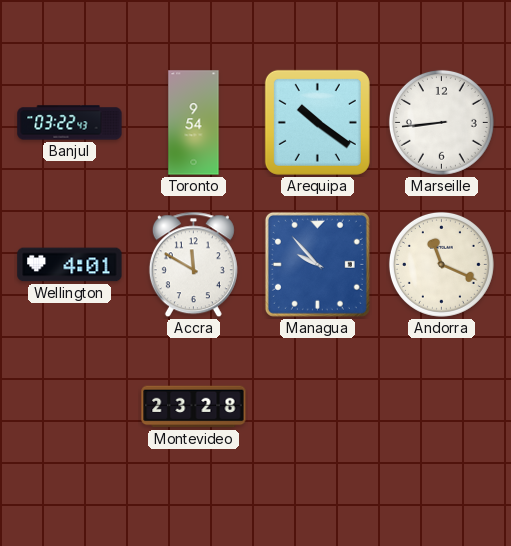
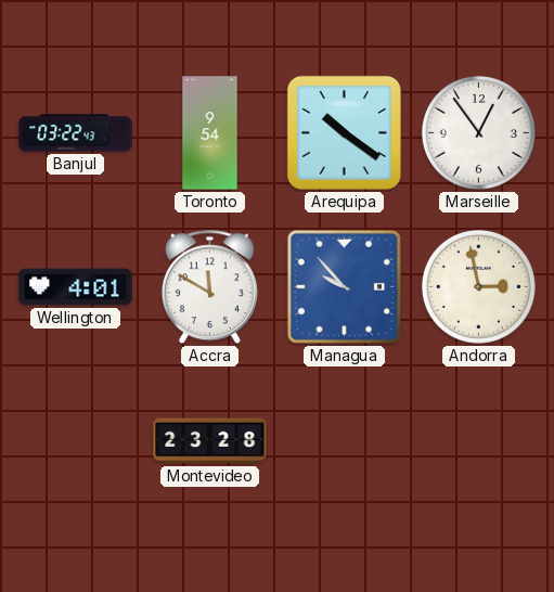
Marseille: 8:44 -> 12:54 (478, 132)
Andorra: 11:19 -> 2:58 (478, 286)
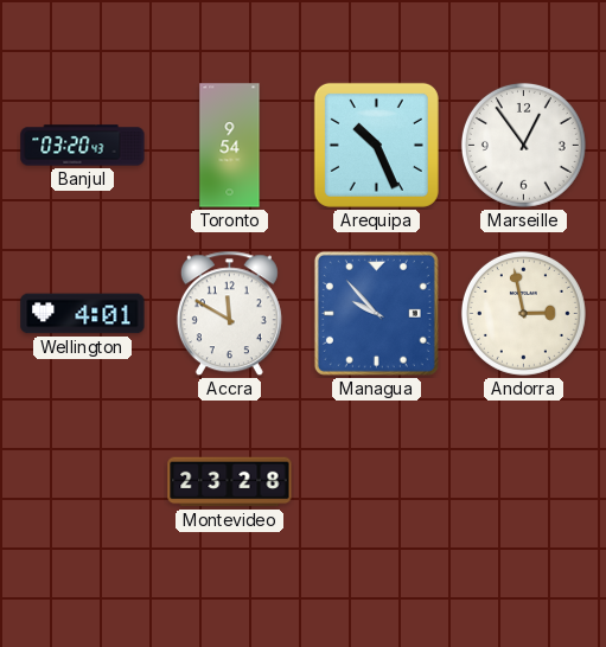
Banjul: 03:22 -> 03:20 (83, 146)
Arequipa: 10:21 -> 10:26 (376, 145)
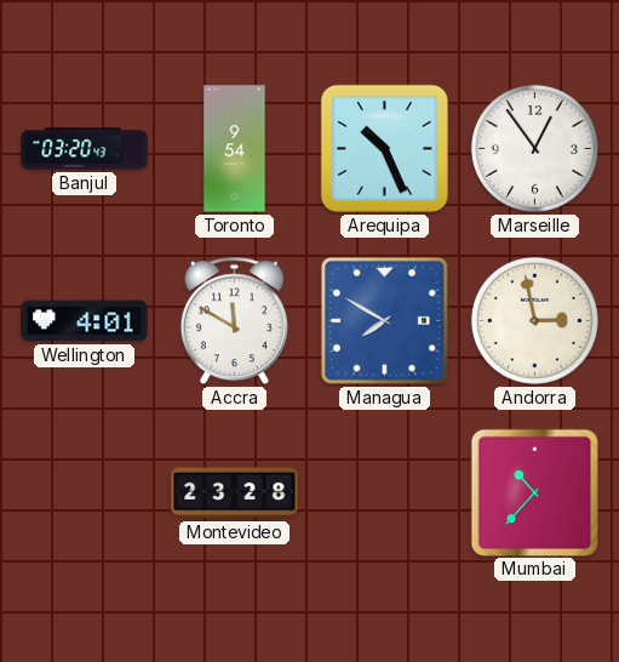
Managua: 9:53 -> 7:50 (384, 320)
Mumbai: none -> 10:37 (534, 492)
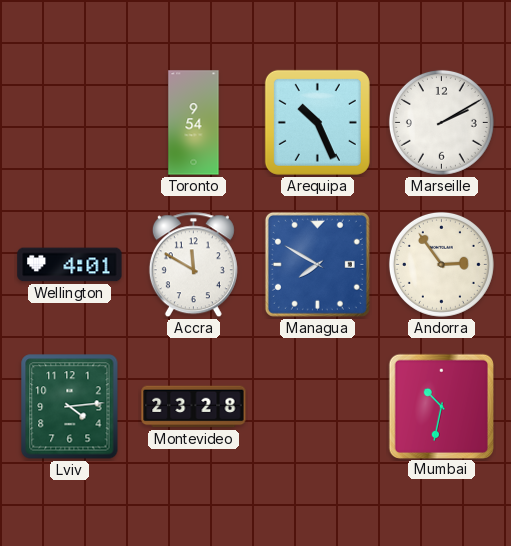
Banjul: 03:20 -> none (85, 149)
Marseille: 12:54 -> 2:10 (441, 122)
Andorra: 2:58 -> 2:54 (441, 264)
Lviv: none -> 4:14 (70, 407)
Mumbai: 10:37 -> 10:32 (441, 406)
